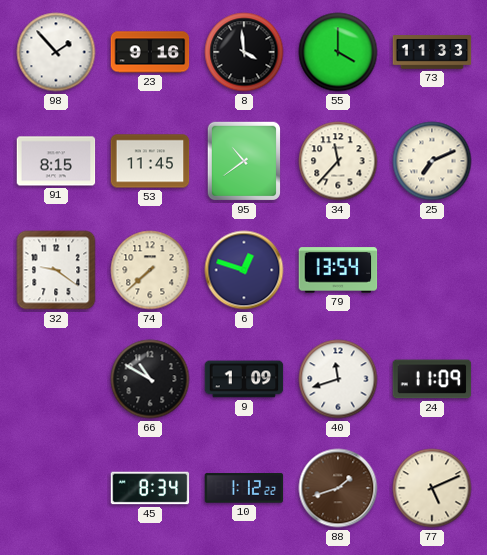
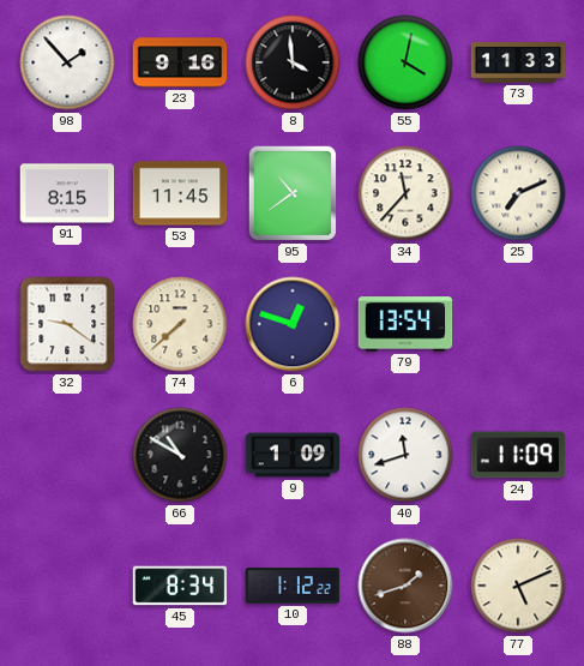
55: 4:00 -> 4:02 (405, 62)
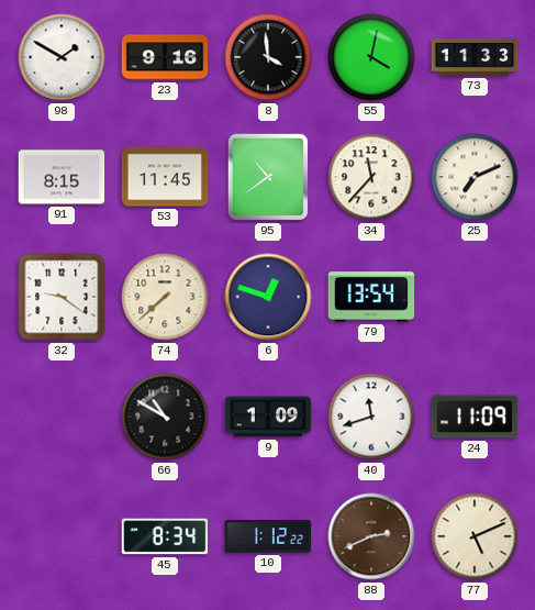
98: 1:53 -> 1:50 (62, 57)
88: 1:42 -> 2:41 (371, 536)
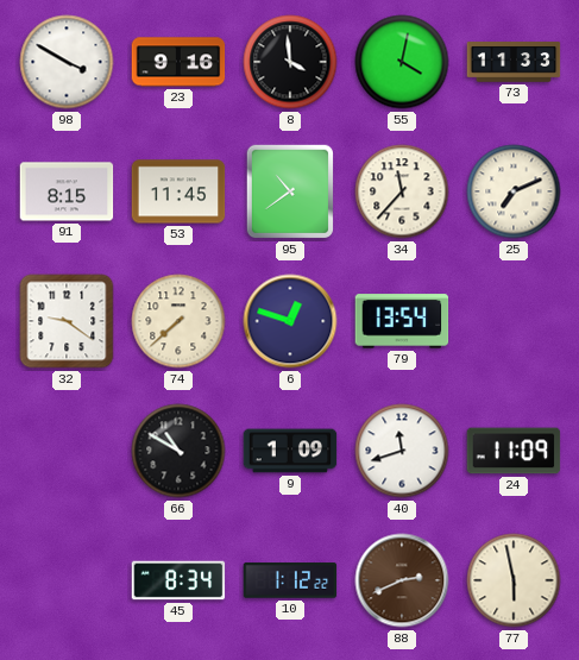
98: 1:50 -> 3:50 (67, 62)
77: 5:11 -> 5:58 (514, 580)
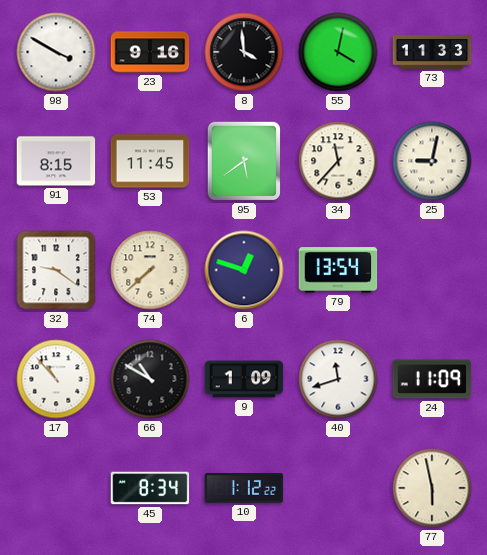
95: 10:39 -> 5:39 (244, 161)
25: 7:11 -> 9:02 (432, 161)
17: none -> 10:53 (56, 379)
88: 2:41 -> none (402, 580)
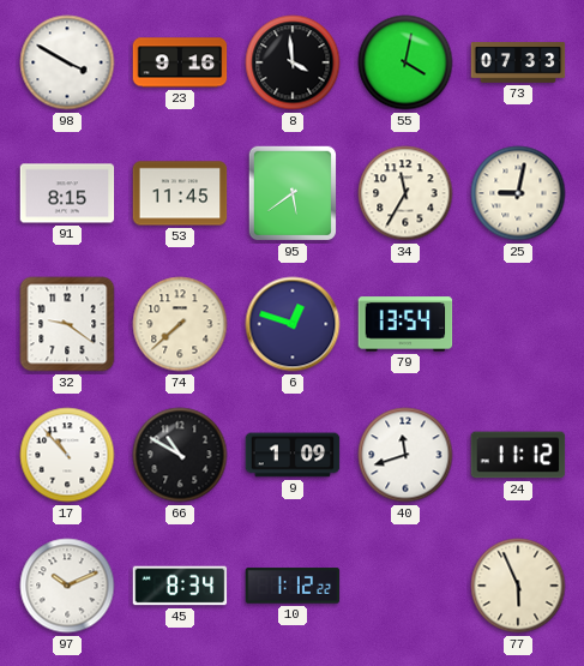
73: 11:33 -> 07:33 (518, 62)
34: 11:37 -> 11:35 (405, 193)
24: 11:09 -> 11:12 (518, 455)
97: none -> 10:11 (67, 586)
77: 5:58 -> 5:56 (518, 586)
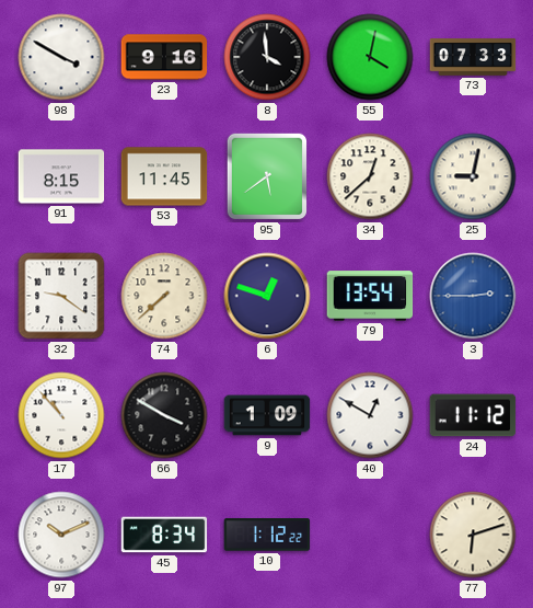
34: 11:35 -> 12:38 (370, 176)
3: none -> 2:45 (473, 296)
66: 10:50 -> 3:50 (164, 415)
40: 11:42 -> 12:50 (370, 415)
77: 5:56 -> 6:12 (473, 535)
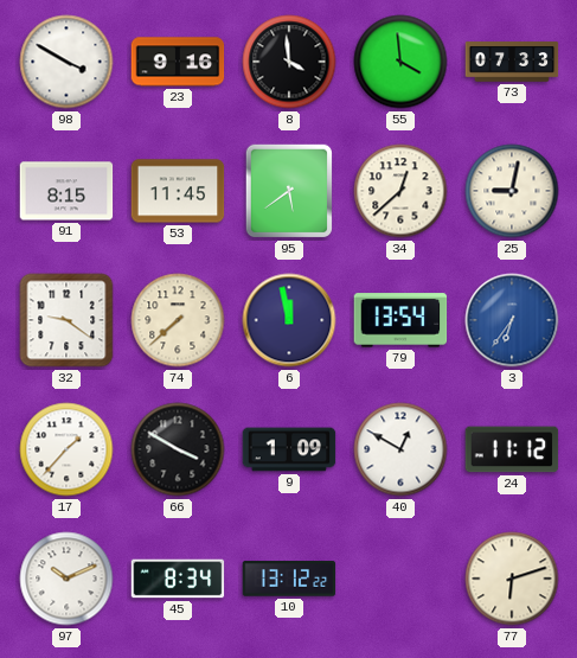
55: 4:02 -> 3:59 (400, 62)
6: 12:48 -> 11:58 (289, 320)
3: 2:45 -> 6:36 (512, 320)
17: 10:53 -> 1:37 (66, 449)
10: 1:12 -> 13:12 (289, 579)
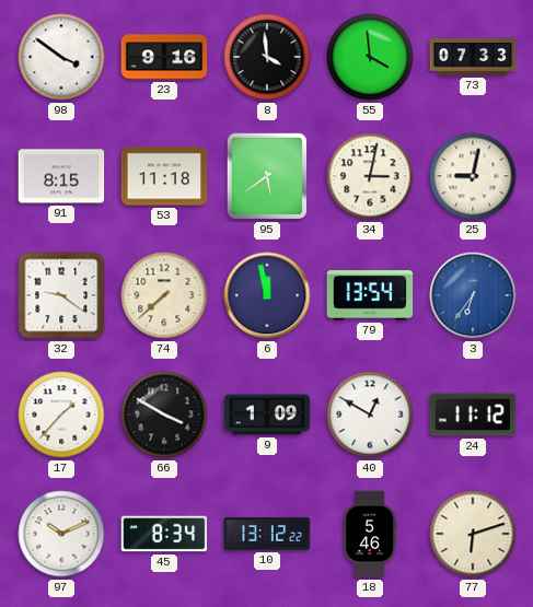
98: 3:50 -> 3:51 (61, 57)
53: 11:45 -> 11:18 (164, 176)
34: 12:38 -> 3:02 (370, 176)
18: none -> 5:46 (370, 534)
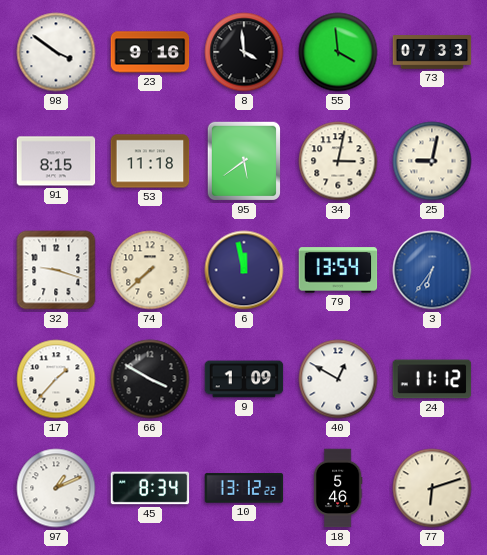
32: 9:21 -> 9:18 (56, 270)
97: 10:11 -> 1:11 (56, 488)
